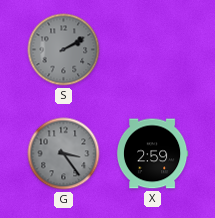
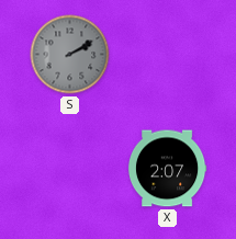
G: 3:24 -> none (64, 154)
X: 2:59 -> 2:07 (167, 169)
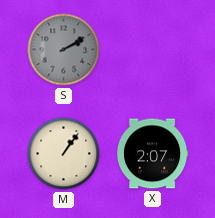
M: none -> 1:06 (64, 154)
